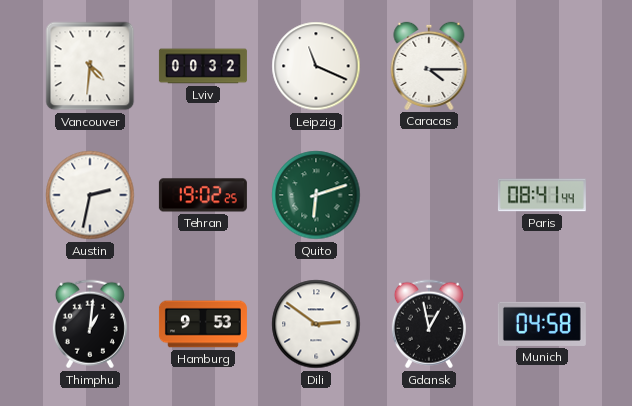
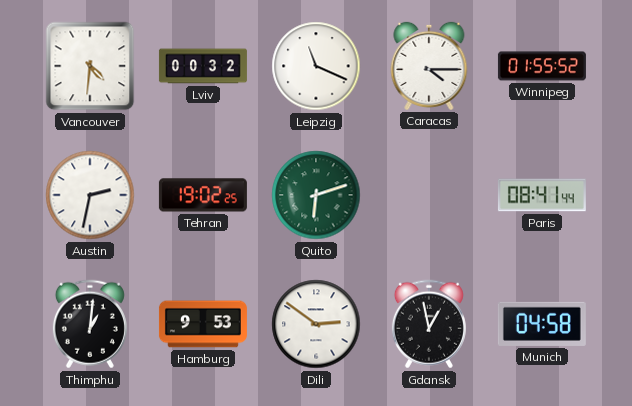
Winnipeg: none -> 01:55 (542, 66)
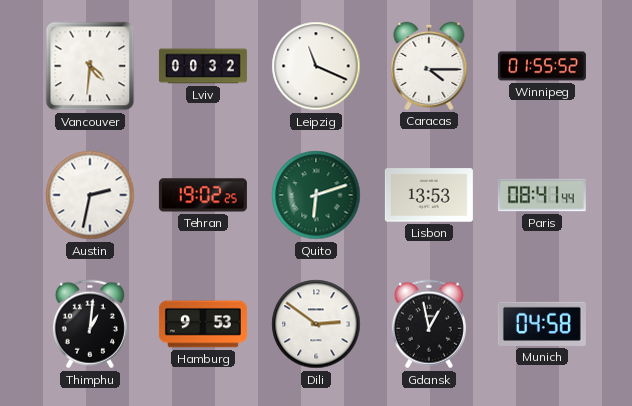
Lisbon: none -> 13:53 (429, 195)
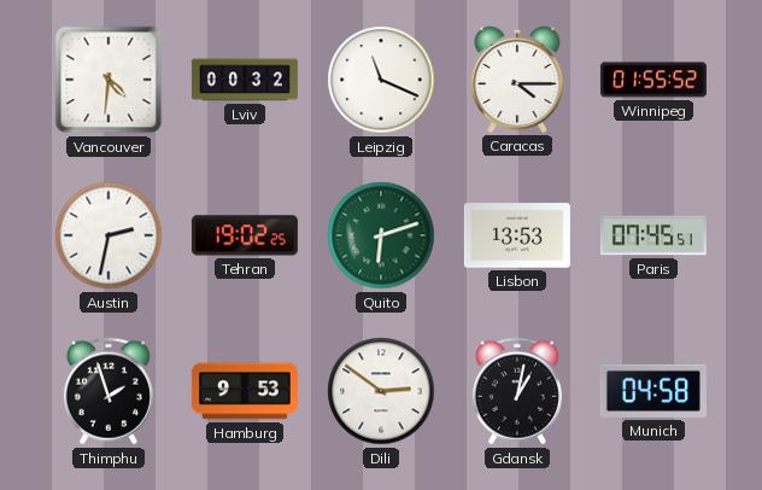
Paris: 08:41 -> 07:45 (653, 235)
Thimphu: 1:01 -> 1:57 (109, 391)
Gdansk: 12:58 -> 1:02 (517, 391)
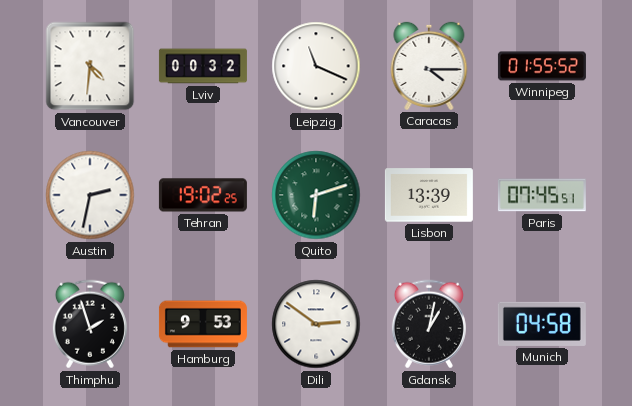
Lisbon: 13:53 -> 13:39 (429, 195)
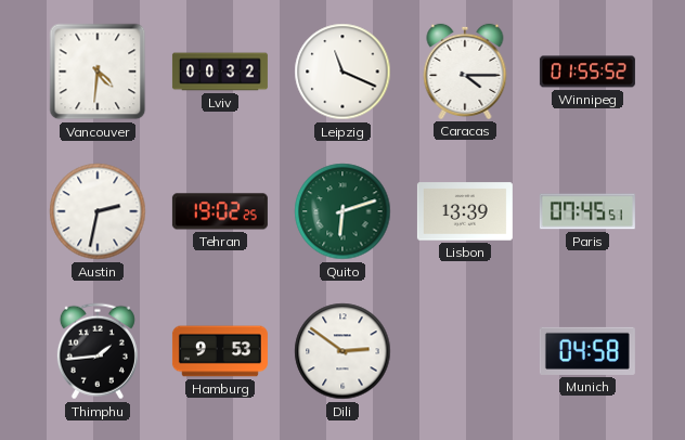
Thimphu: 1:57 -> 1:44 (98, 351)
Gdansk: 1:02 -> none (429, 324)
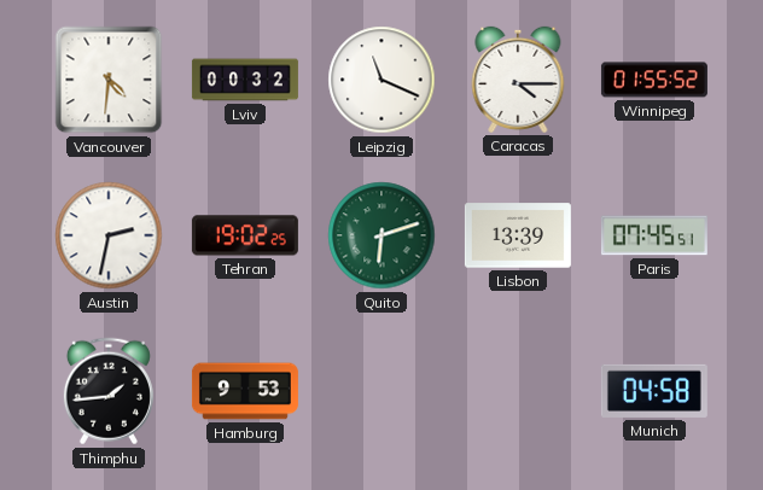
Dili: 2:51 -> none (342, 351)
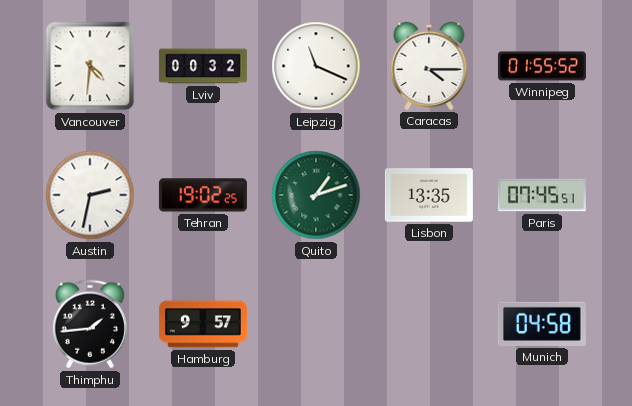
Quito: 6:12 -> 1:12 (316, 195)
Lisbon: 13:39 -> 13:35 (429, 195)
Hamburg: 9:53 -> 9:57 (203, 324)
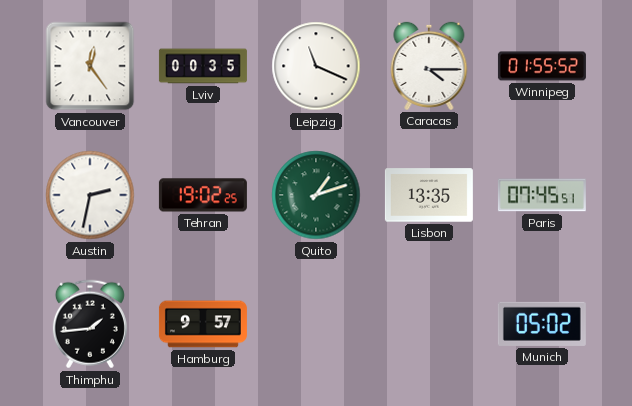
Vancouver: 4:31 -> 12:24 (90, 66)
Lviv: 00:32 -> 00:35 (203, 66)
Munich: 04:58 -> 05:02 (542, 324)
